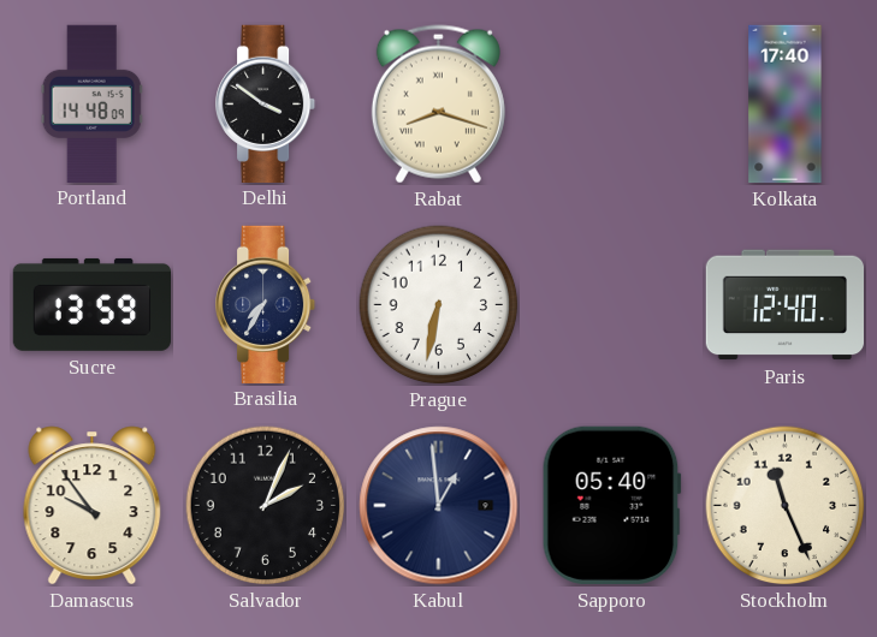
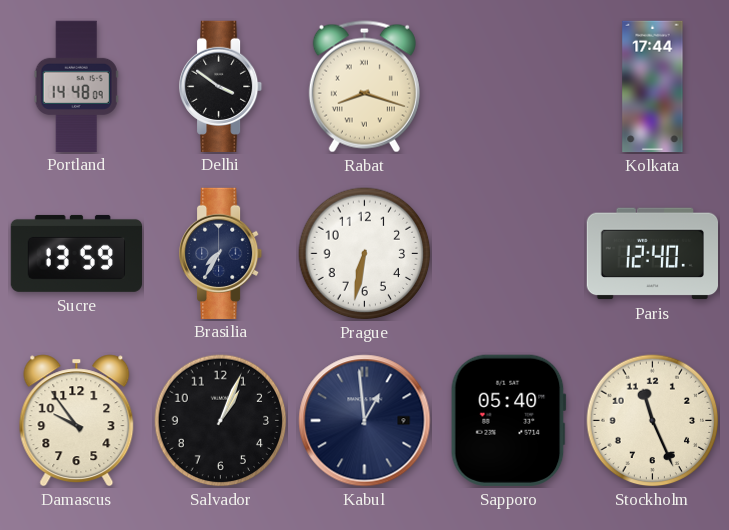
Kolkata: 17:40 -> 17:44 (653, 87)
Salvador: 2:04 -> 1:04 (221, 421)
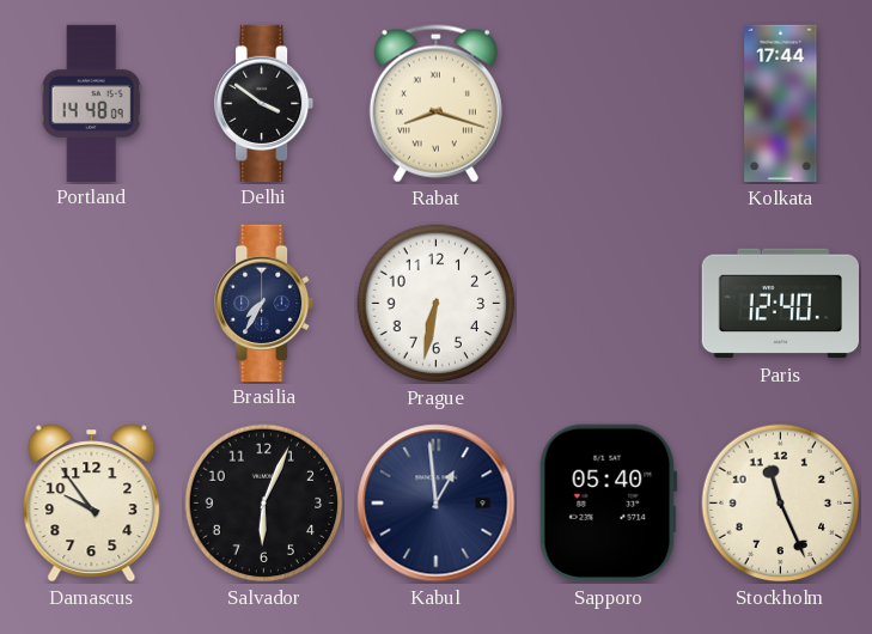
Sucre: 13:59 -> none (76, 253)
Salvador: 1:04 -> 6:04 (264, 504)
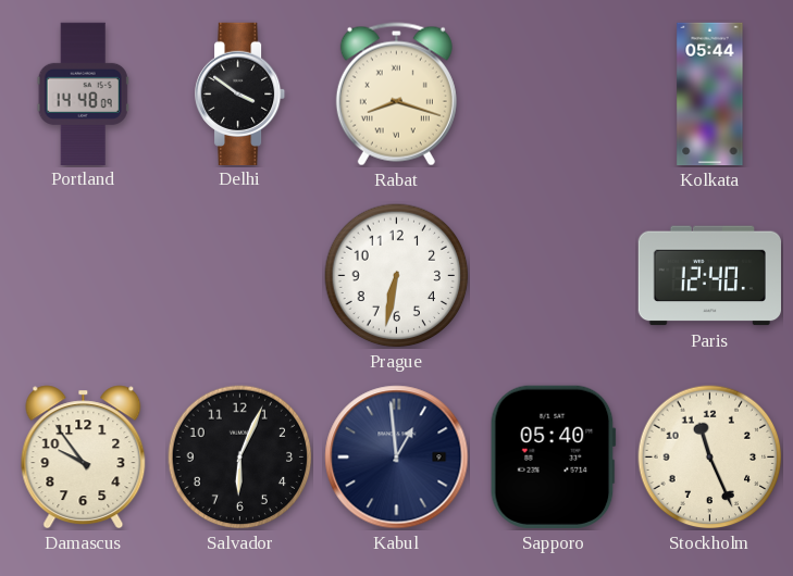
Kolkata: 17:44 -> 05:44 (710, 95)
Brasilia: 7:35 -> none (266, 303)
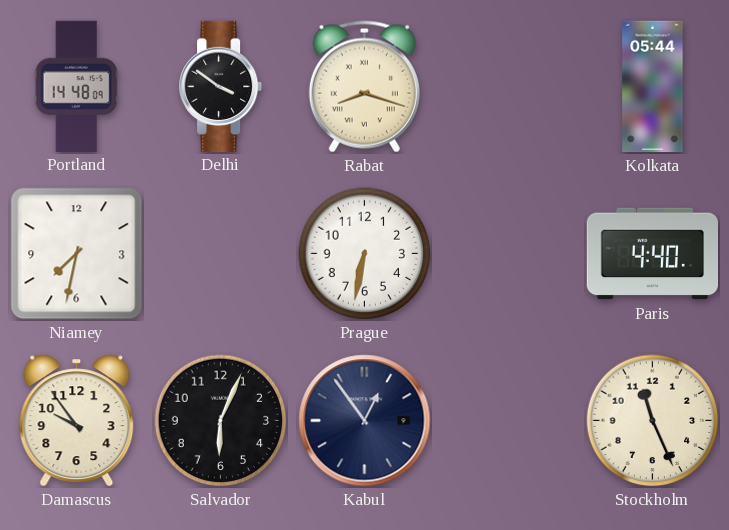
Niamey: none -> 7:32 (77, 254)
Paris: 12:40 -> 4:40 (652, 254)
Kabul: 12:59 -> 12:54 (365, 421)
Sapporo: 05:40 -> none (553, 456)
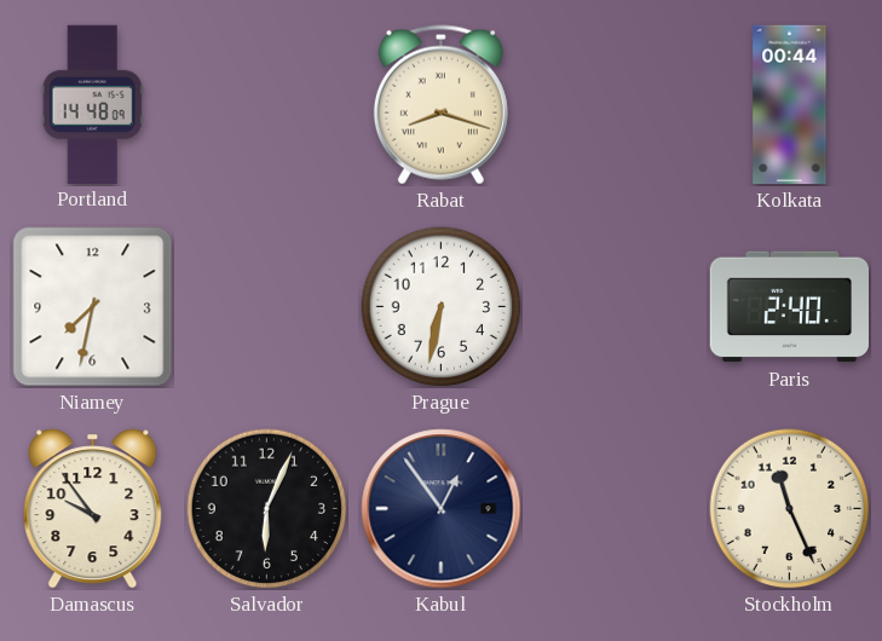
Delhi: 3:51 -> none (222, 86)
Kolkata: 05:44 -> 00:44 (790, 105)
Paris: 4:40 -> 2:40 (789, 307)
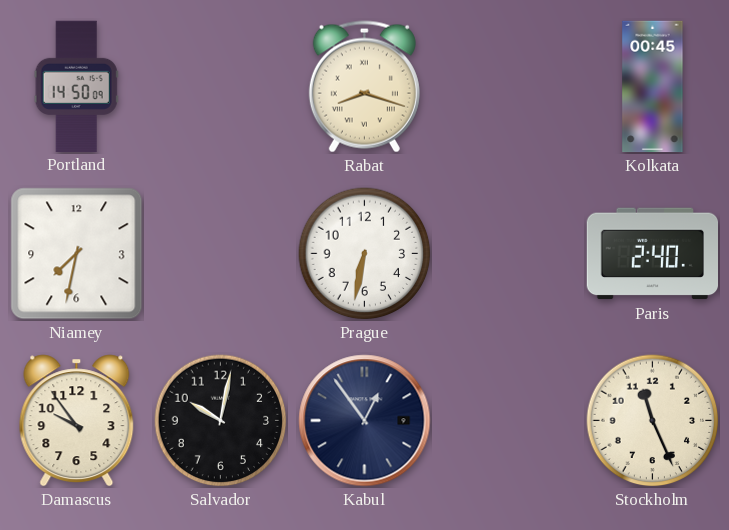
Portland: 14:48 -> 14:50 (76, 86)
Kolkata: 00:44 -> 00:45 (653, 87)
Salvador: 6:04 -> 10:02 (221, 421)
